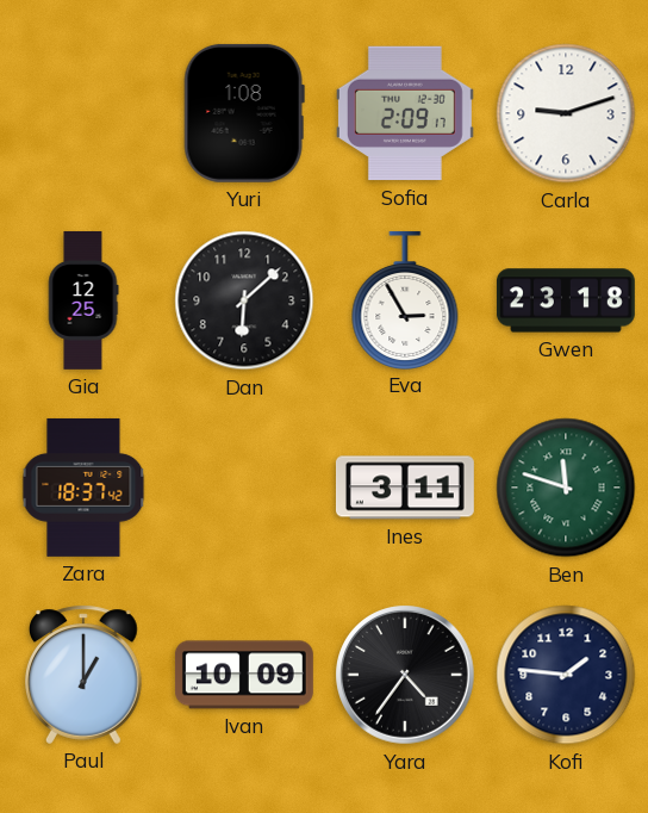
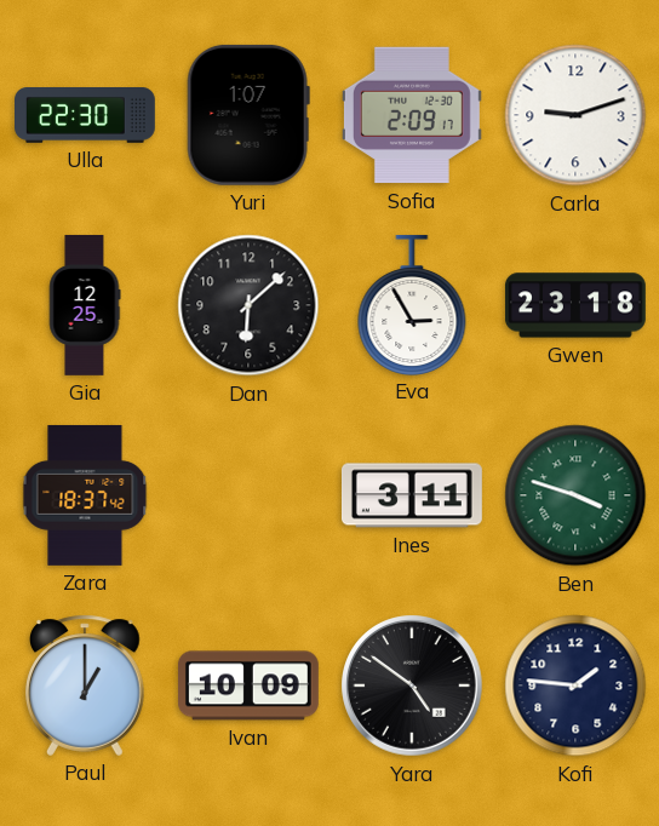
Ulla: none -> 22:30 (86, 116)
Yuri: 1:08 -> 1:07 (248, 115)
Ben: 11:48 -> 3:48 (575, 495)
Yara: 4:36 -> 4:51 (412, 686)
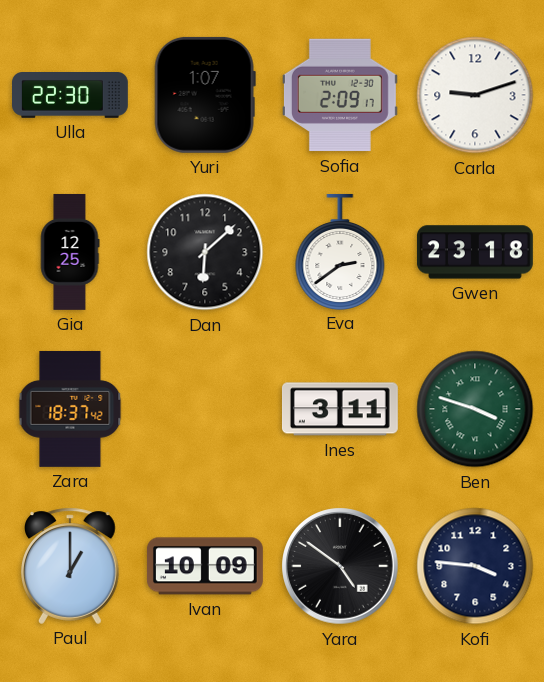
Eva: 2:55 -> 2:39 (340, 251)
Kofi: 1:46 -> 3:46 (475, 566)
